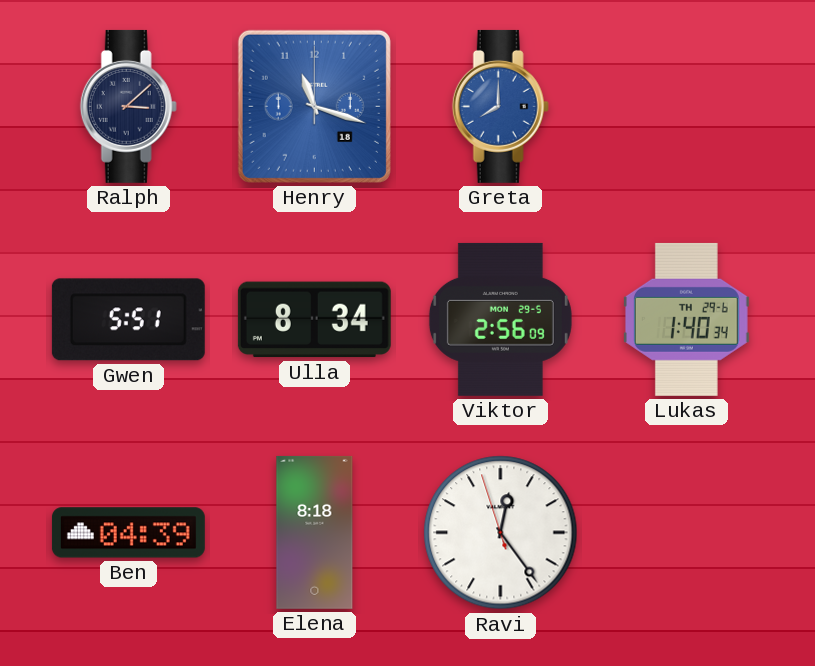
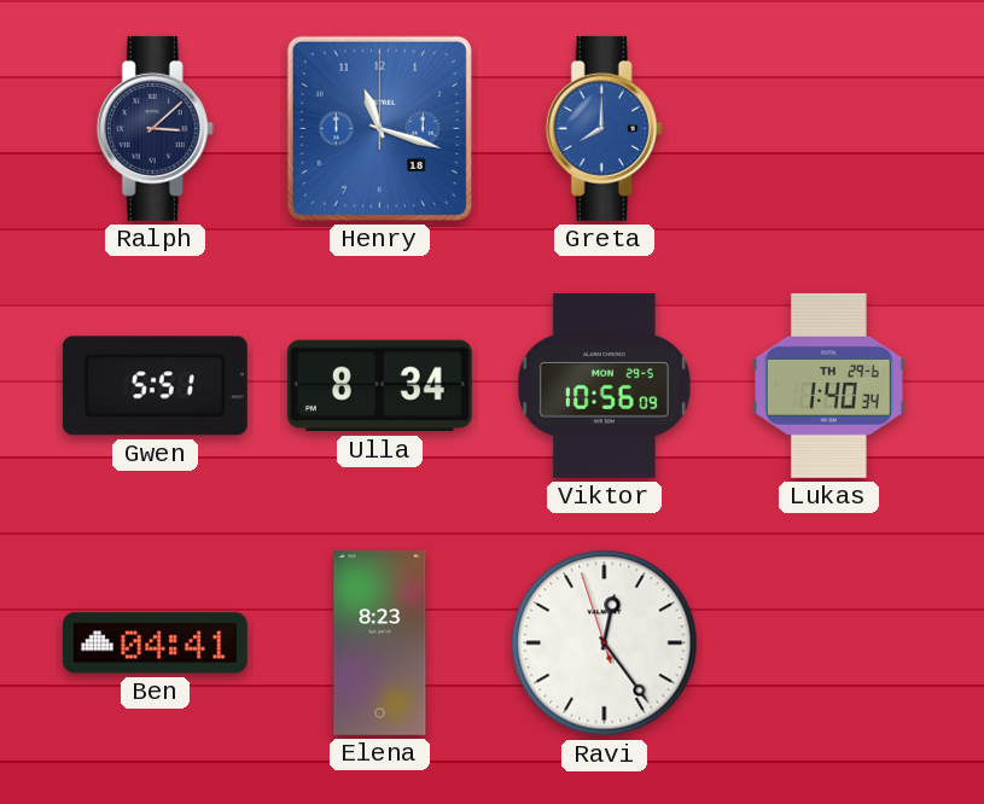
Viktor: 2:56 -> 10:56 (604, 385)
Ben: 04:39 -> 04:41 (155, 643)
Elena: 8:18 -> 8:23 (380, 642)
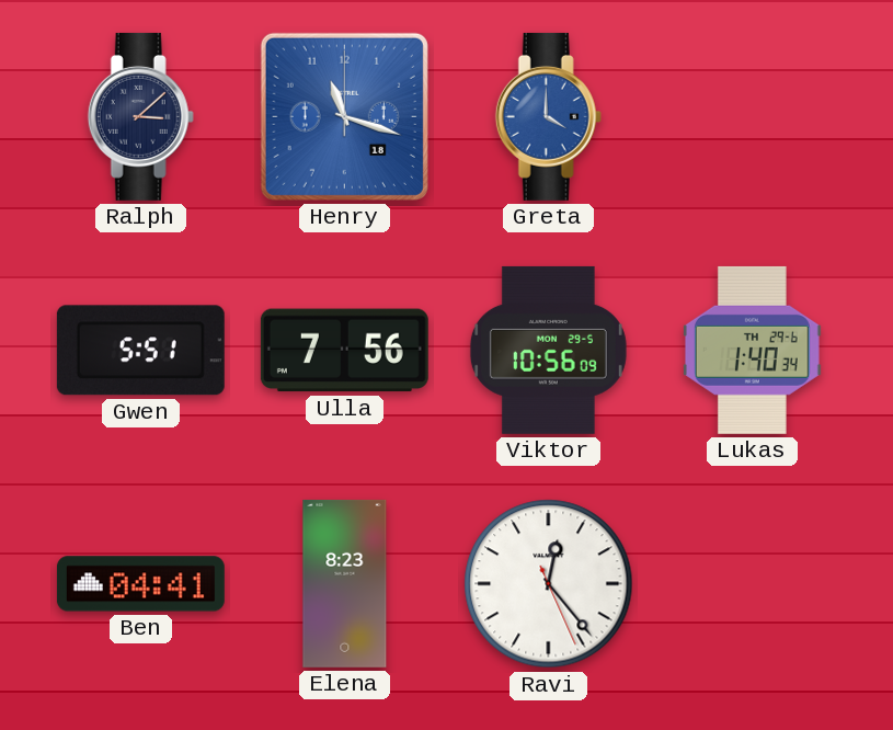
Greta: 8:00 -> 4:00 (548, 116)
Ulla: 8:34 -> 7:56 (344, 351)
Ravi: 12:23:57 -> 12:23:26 (549, 584)
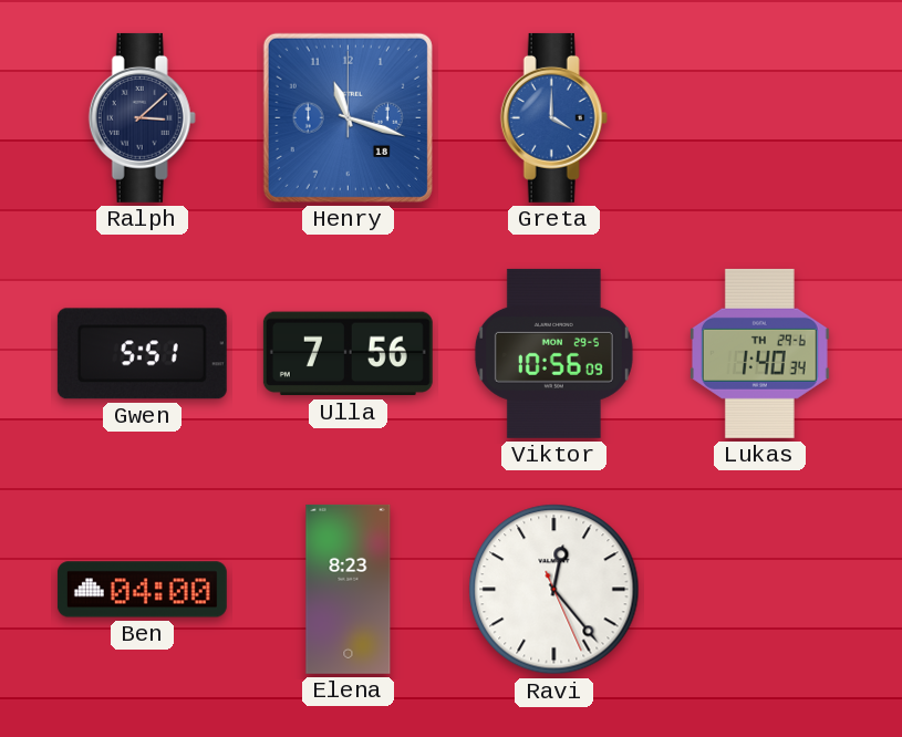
Ben: 04:41 -> 04:00 (142, 590)
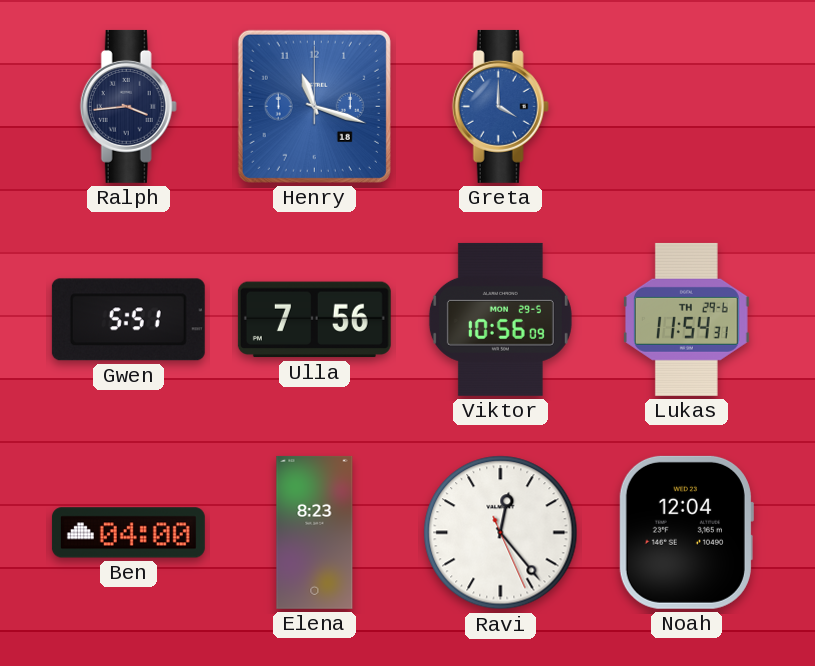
Ralph: 3:08 -> 3:44 (128, 106)
Lukas: 1:40 -> 11:54 (686, 319)
Noah: none -> 12:04 (686, 532)
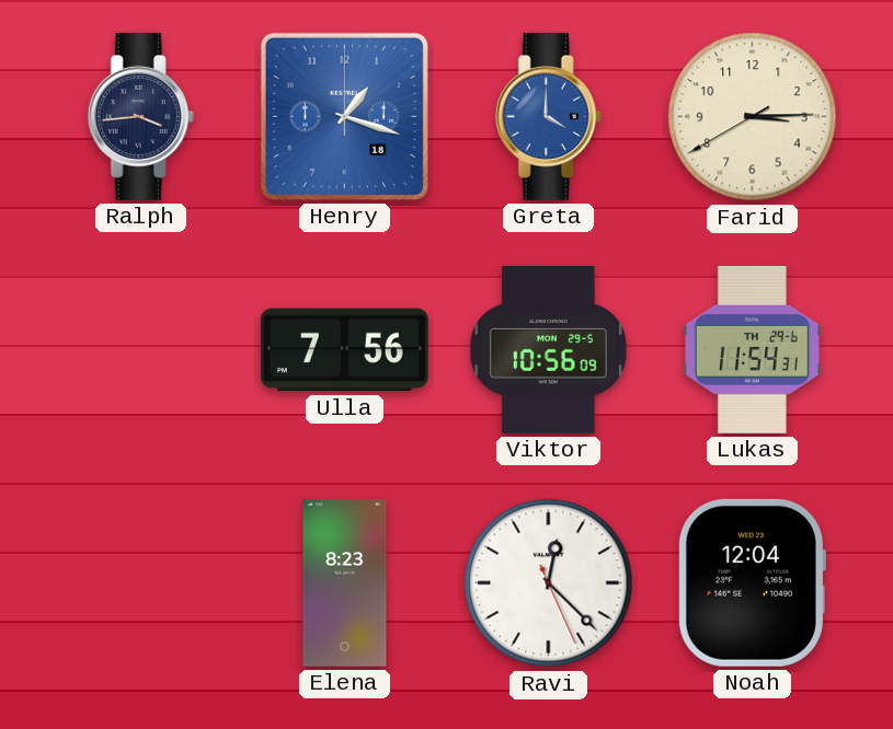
Henry: 11:18 -> 1:18 (344, 116)
Farid: none -> 3:14 (753, 117)
Gwen: 5:51 -> none (128, 320)
Ben: 04:00 -> none (128, 533)
Ravi: 12:23 -> 12:22 (549, 583)
